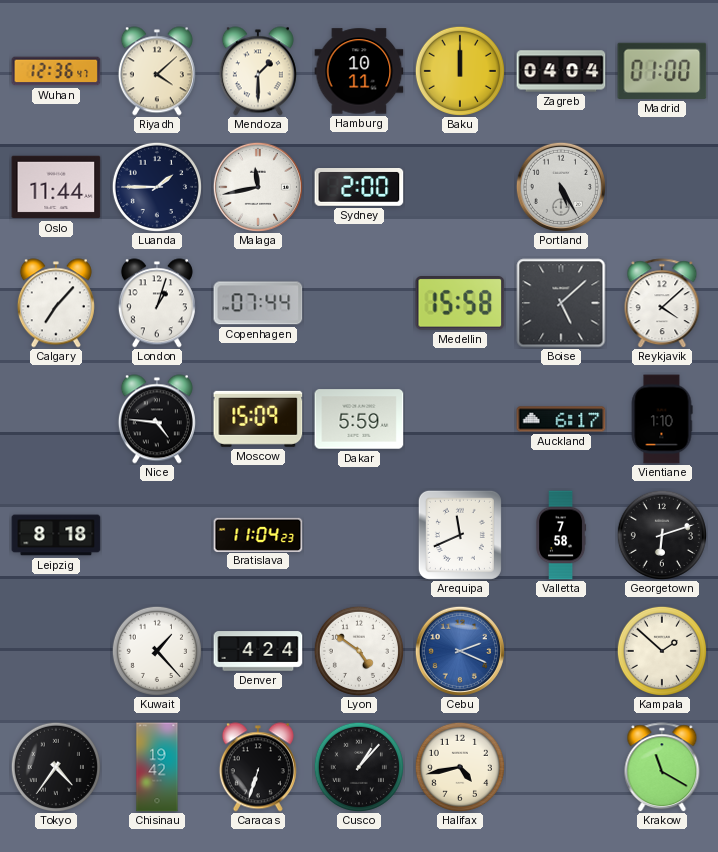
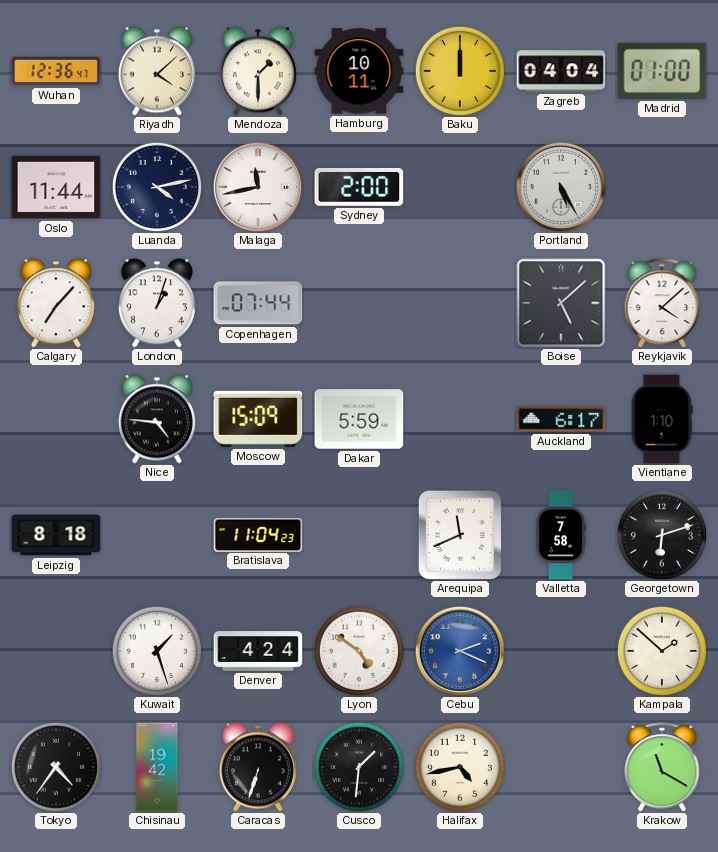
Luanda: 1:45 -> 4:13 (157, 187)
Medellin: 15:58 -> none (460, 304)
Kuwait: 1:23 -> 1:27 (157, 651)
Cusco: 1:07 -> 1:31 (359, 767)
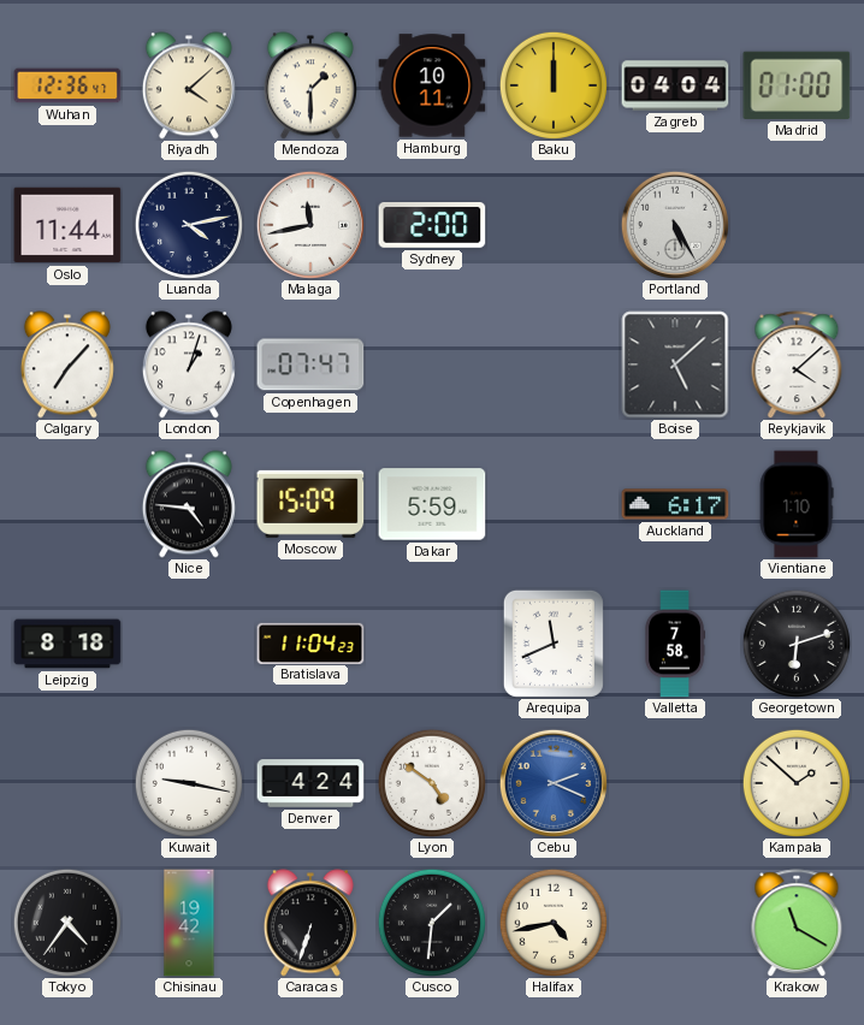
Copenhagen: 07:44 -> 07:47 (310, 365)
Kuwait: 1:27 -> 9:17 (189, 783)
